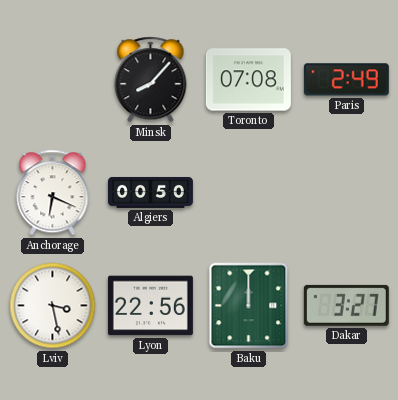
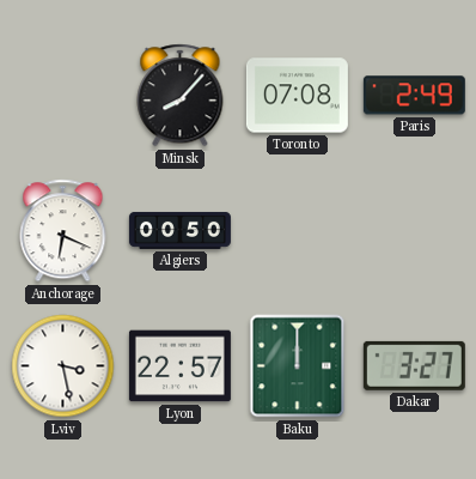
Lyon: 22:56 -> 22:57 (179, 366)
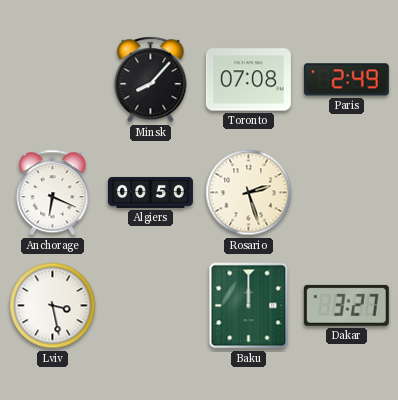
Rosario: none -> 2:27 (249, 193)
Lyon: 22:57 -> none (179, 366)
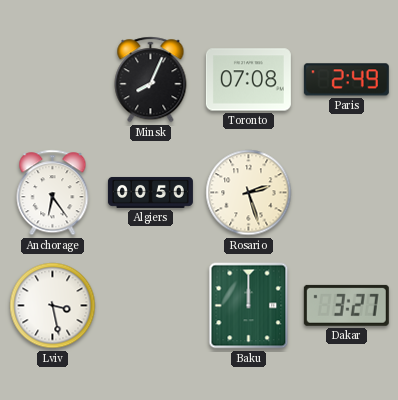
Minsk: 8:07 -> 8:04 (151, 80)
Anchorage: 6:19 -> 6:24 (53, 193)
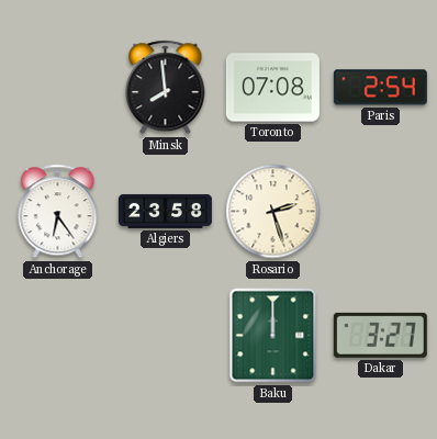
Minsk: 8:04 -> 7:59 (166, 88)
Paris: 2:49 -> 2:54 (380, 88)
Algiers: 00:50 -> 23:58 (165, 211)
Lviv: 3:28 -> none (53, 306)
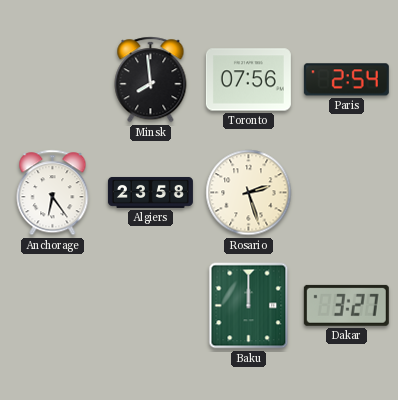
Toronto: 07:08 -> 07:56 (248, 80)
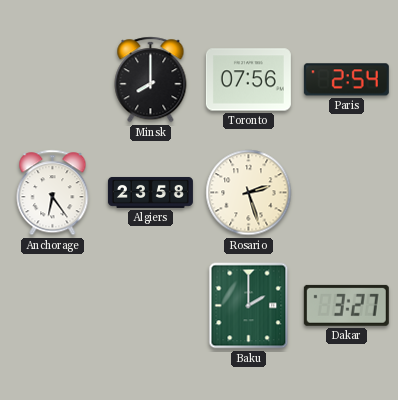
Minsk: 7:59 -> 8:00 (151, 80)
Baku: 12:00 -> 2:00 (249, 306)
